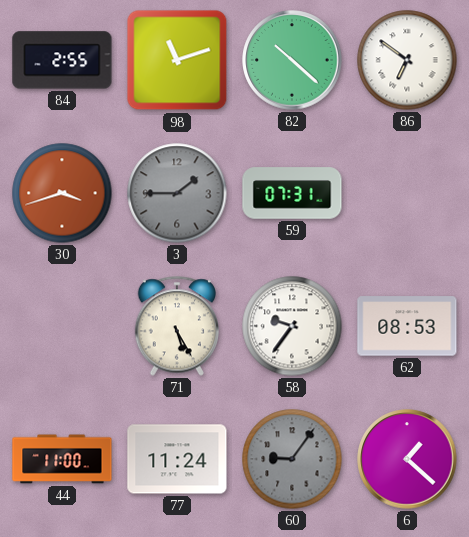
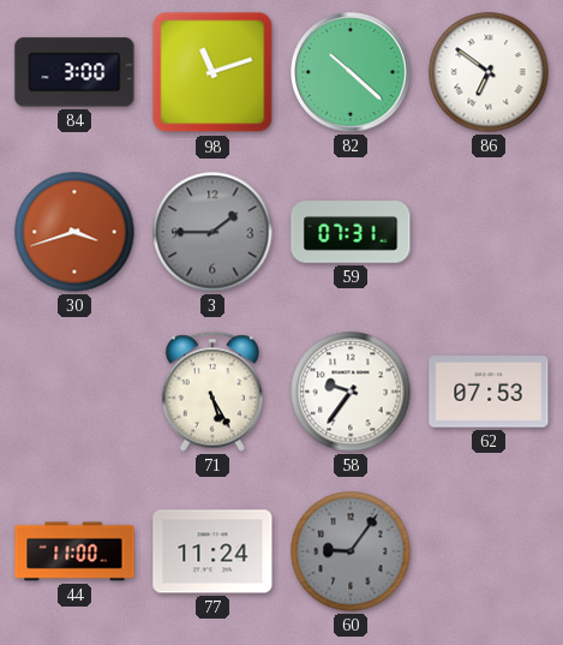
84: 2:55 -> 3:00 (74, 72)
62: 08:53 -> 07:53 (489, 392)
6: 1:22 -> none (407, 459)
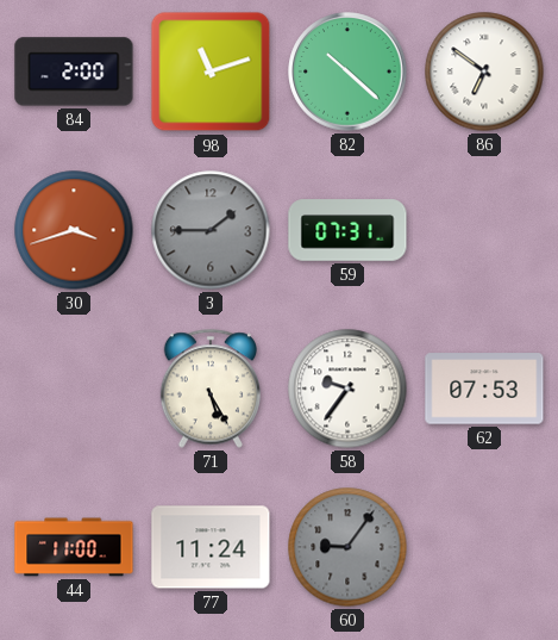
84: 3:00 -> 2:00 (74, 72)
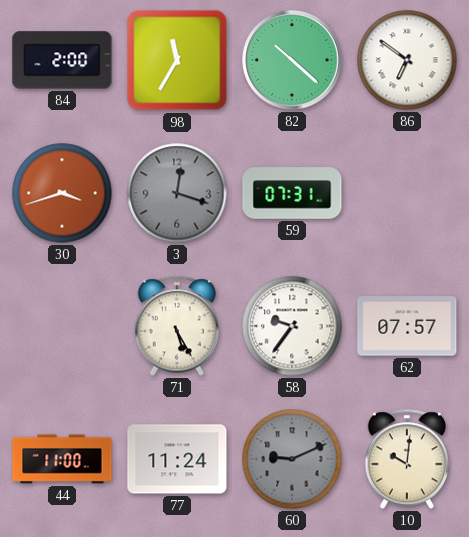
98: 11:12 -> 11:35 (177, 60)
3: 1:45 -> 12:18 (177, 193)
62: 07:53 -> 07:57 (407, 326)
60: 9:06 -> 9:11 (292, 459)
10: none -> 10:01 (406, 459)
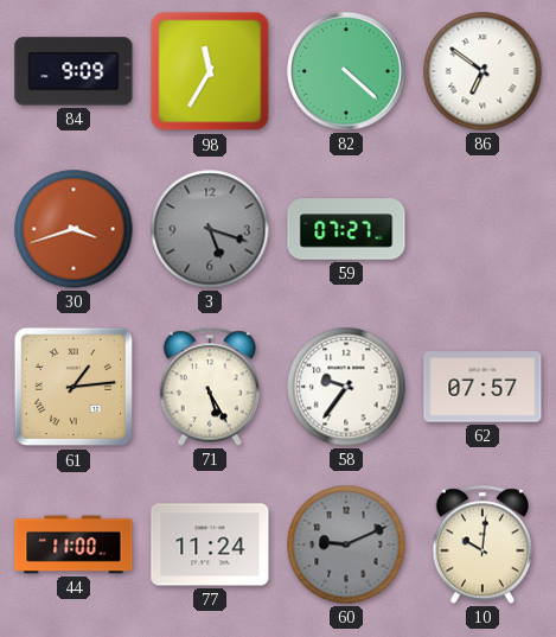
84: 2:00 -> 9:09 (74, 71)
82: 10:22 -> 4:22 (346, 71)
3: 12:18 -> 5:18 (210, 229)
59: 07:31 -> 07:27 (346, 229)
61: none -> 1:14 (74, 387)
